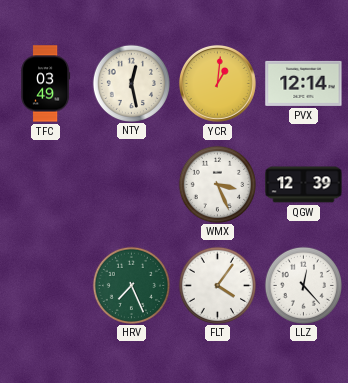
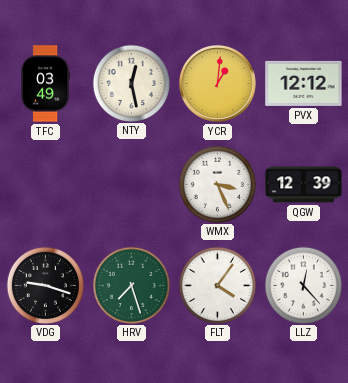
PVX: 12:14 -> 12:12 (304, 83)
VDG: none -> 9:18 (45, 285)
HRV: 7:26 -> 7:27 (131, 285)
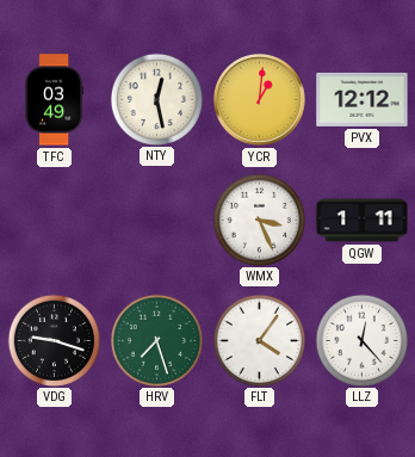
QGW: 12:39 -> 1:11 (363, 221)
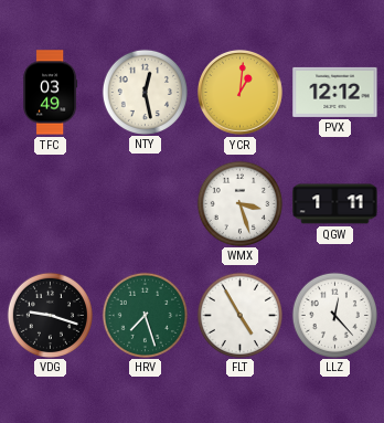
WMX: 3:26 -> 3:27 (239, 203)
FLT: 4:06 -> 4:55 (239, 315)
